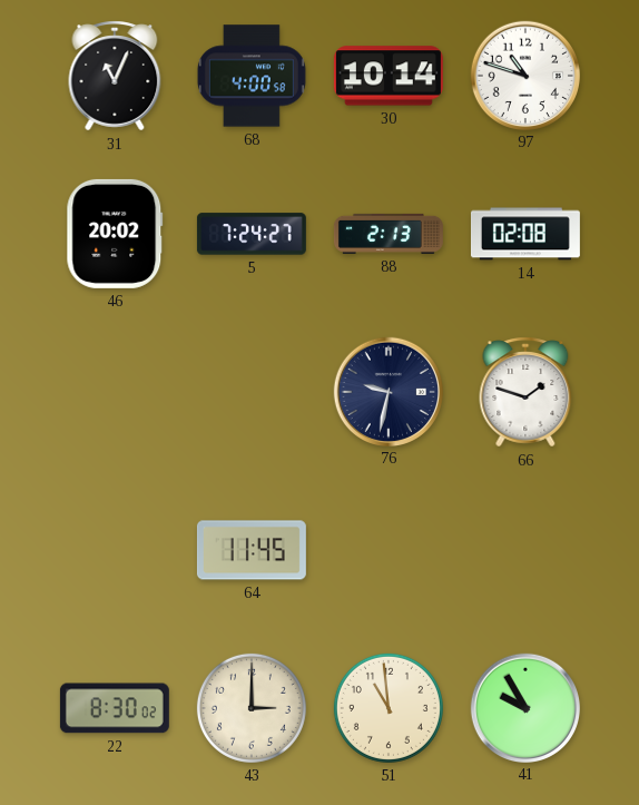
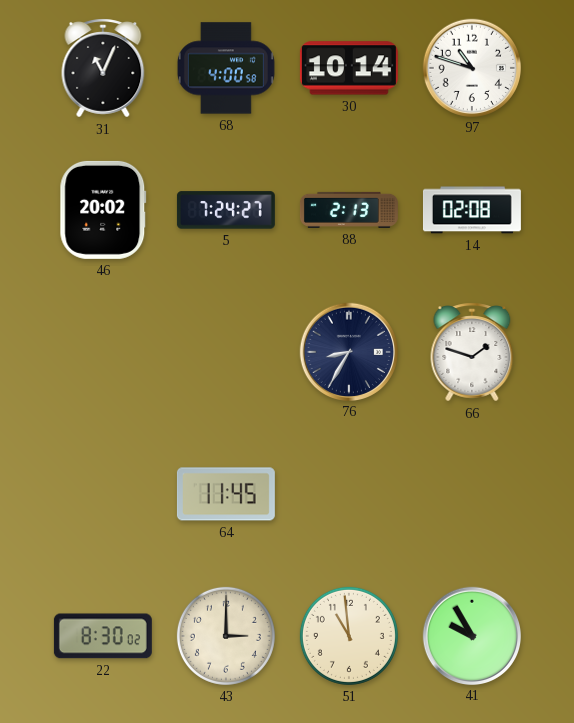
76: 9:32 -> 8:35 (348, 351)
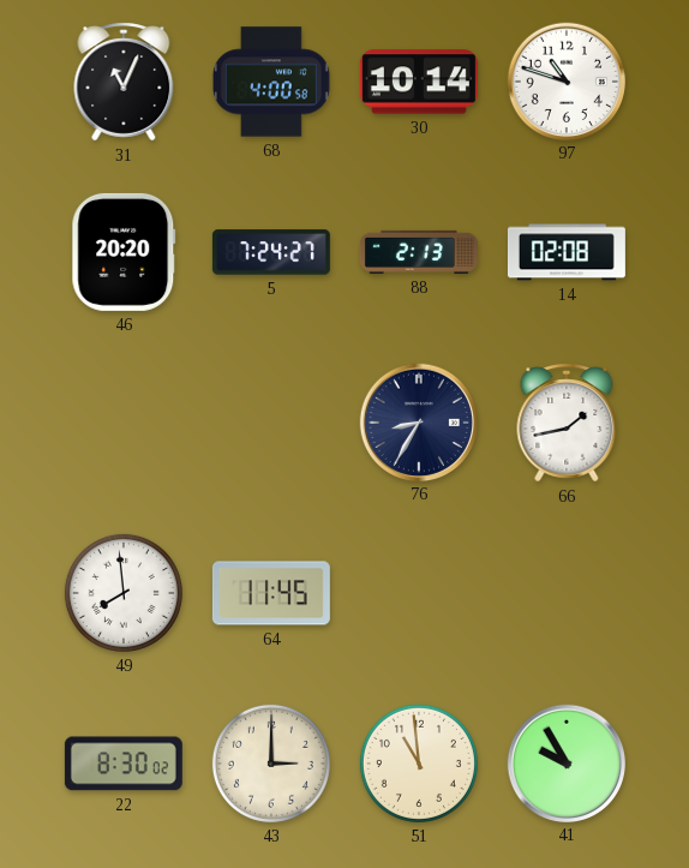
46: 20:02 -> 20:20 (124, 252)
66: 1:48 -> 1:43 (567, 423)
49: none -> 7:59 (124, 593)
